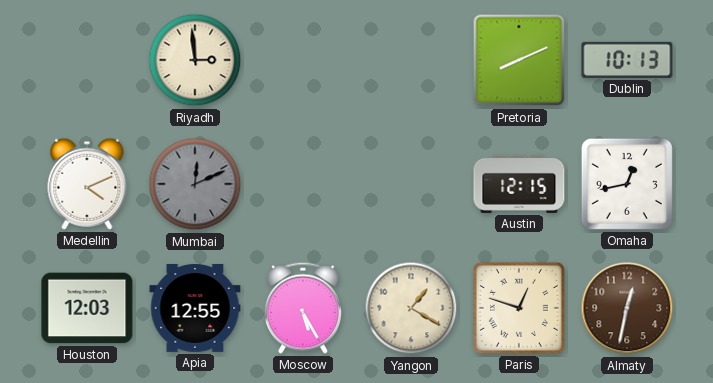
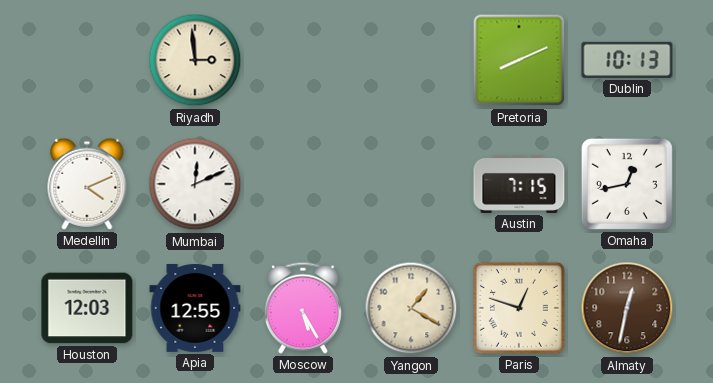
Mumbai dial: grey -> white (195, 184)
Austin: 12:15 -> 7:15 (519, 184)
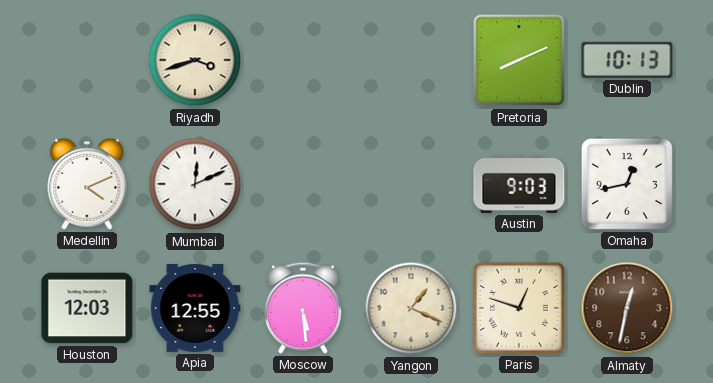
Riyadh: 2:59 -> 3:42 (195, 60)
Austin: 7:15 -> 9:03 (519, 184)
Moscow: 5:25 -> 5:29 (303, 308)
Yangon: 1:20 -> 1:19 (411, 308)
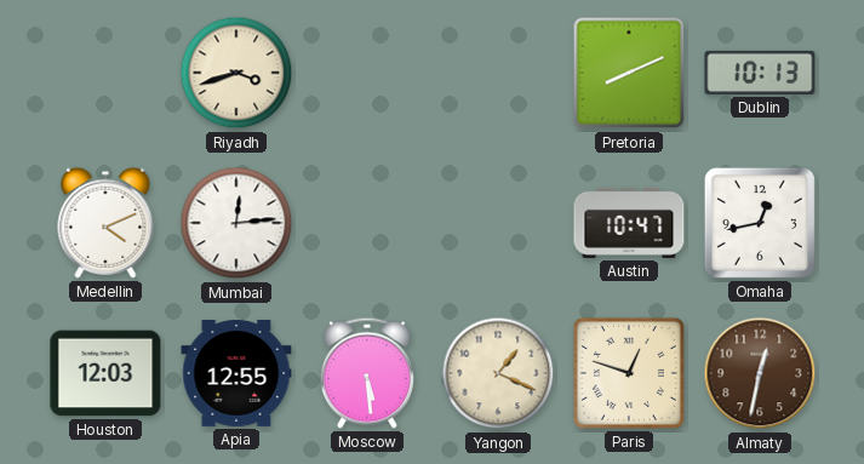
Mumbai: 12:11 -> 12:14 (236, 223)
Austin: 9:03 -> 10:47 (629, 223)
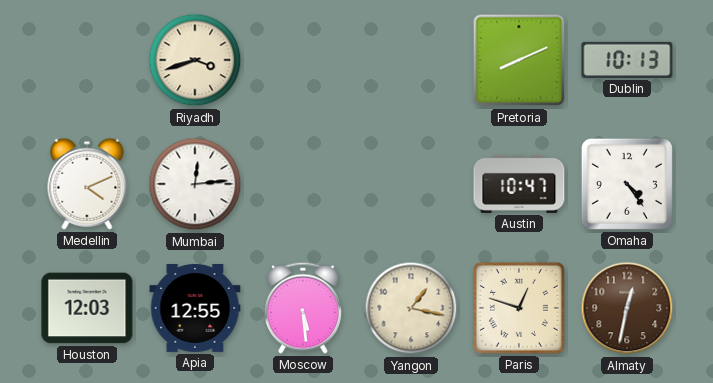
Omaha: 12:43 -> 4:24 (627, 184)
Yangon: 1:19 -> 1:17 (411, 308)
